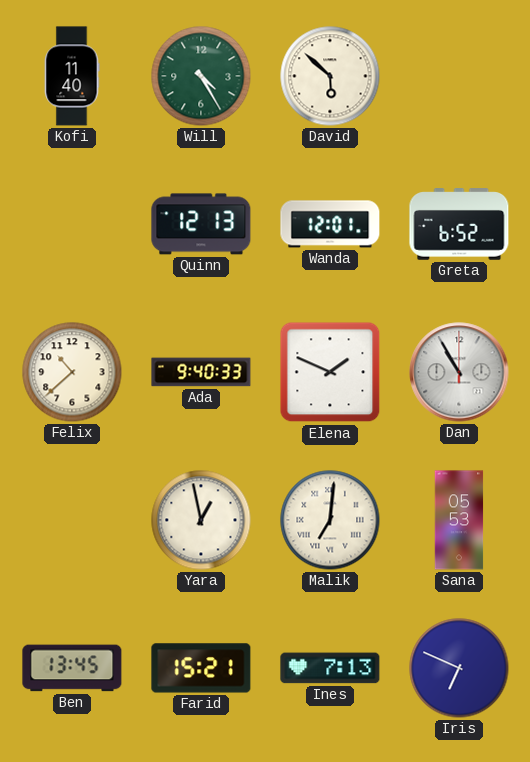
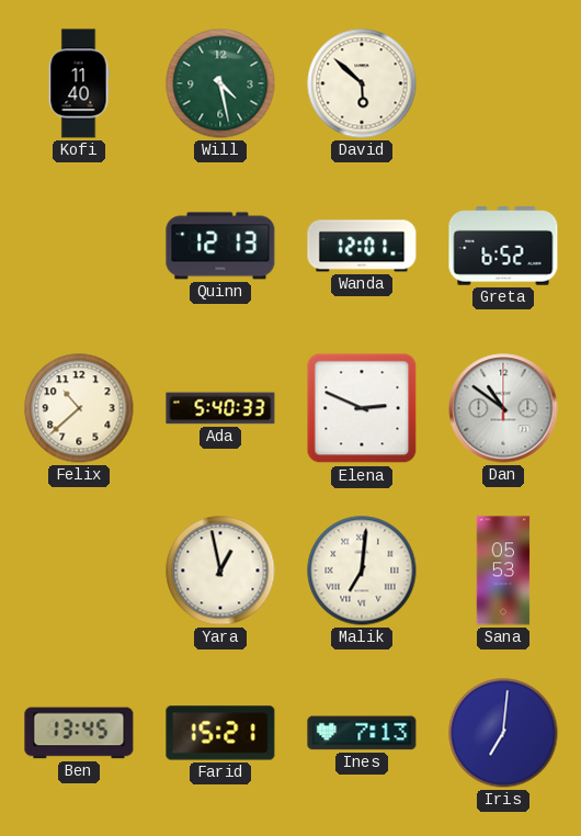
Will: 4:25 -> 4:28 (220, 83)
Ada: 9:40 -> 5:40 (220, 408)
Elena: 1:49 -> 2:49 (362, 408)
Dan: 10:55 -> 10:51 (503, 408)
Iris: 6:49 -> 7:01 (503, 733)
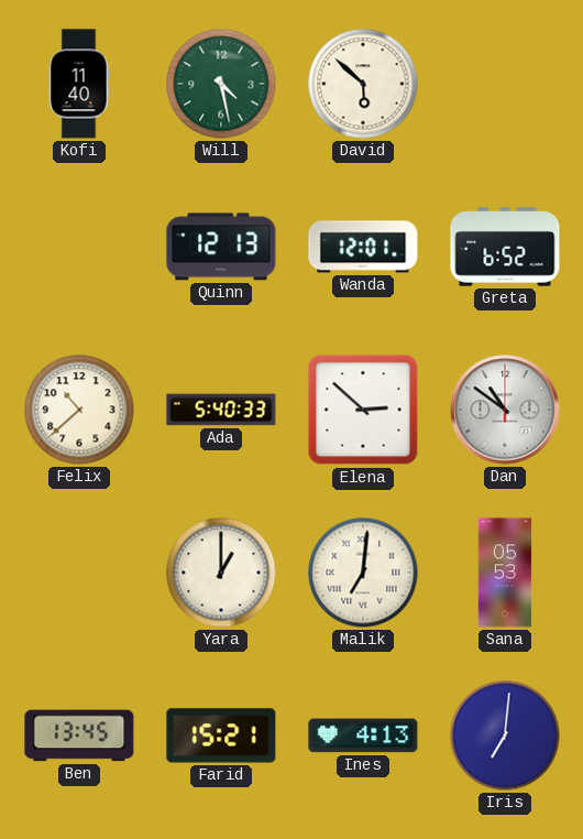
Elena: 2:49 -> 2:52 (363, 410)
Yara: 12:58 -> 1:00 (221, 573)
Ines: 7:13 -> 4:13 (363, 736)
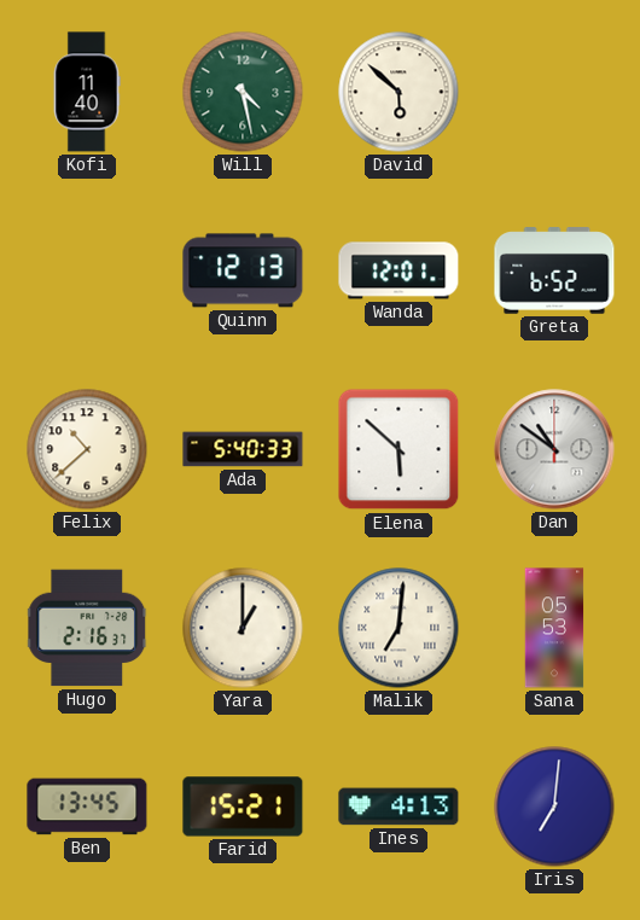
Elena: 2:52 -> 5:52 (398, 449)
Hugo: none -> 2:16 (88, 628)
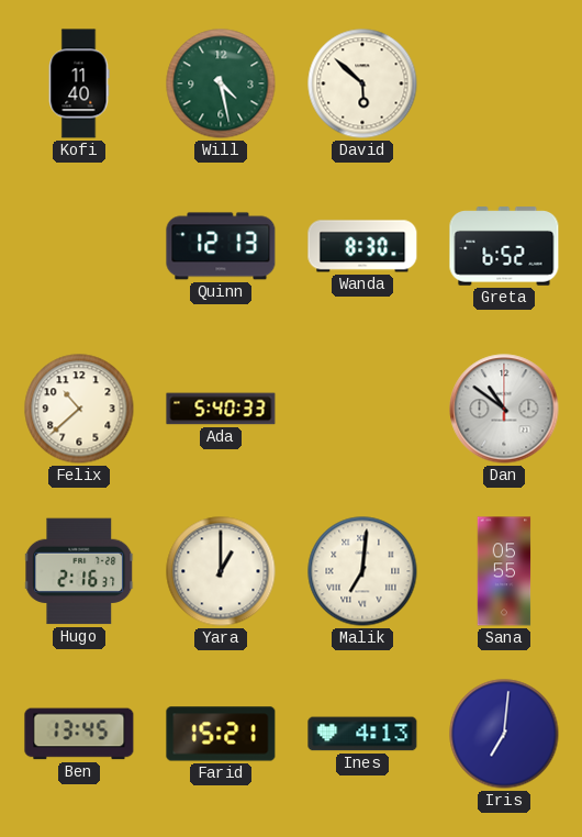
Wanda: 12:01 -> 8:30 (362, 246)
Elena: 5:52 -> none (398, 449)
Sana: 05:53 -> 05:55 (504, 571)
